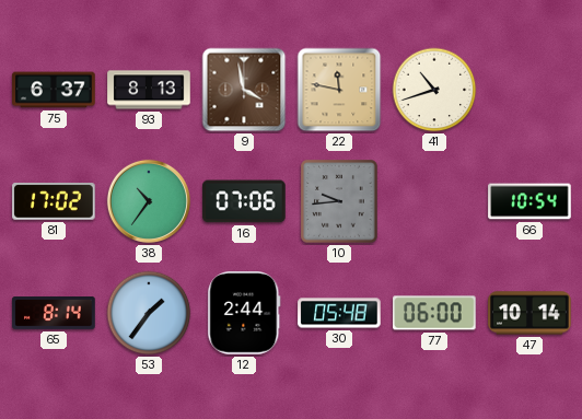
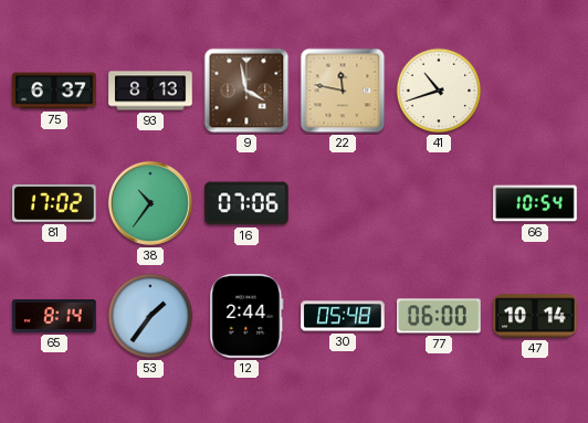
10: 9:44 -> none (339, 201)
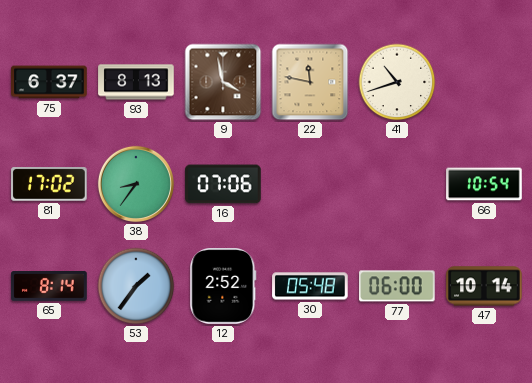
38: 10:36 -> 8:36 (136, 184)
12: 2:44 -> 2:52 (223, 286)
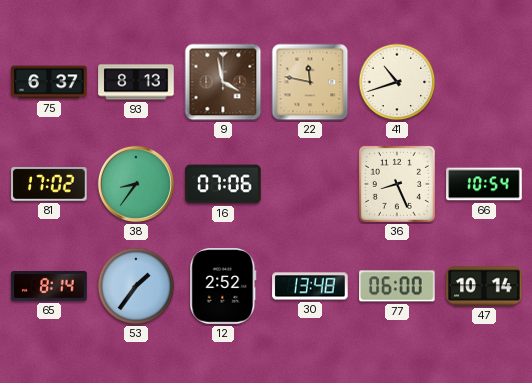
36: none -> 8:26 (397, 184)
30: 05:48 -> 13:48 (310, 286)
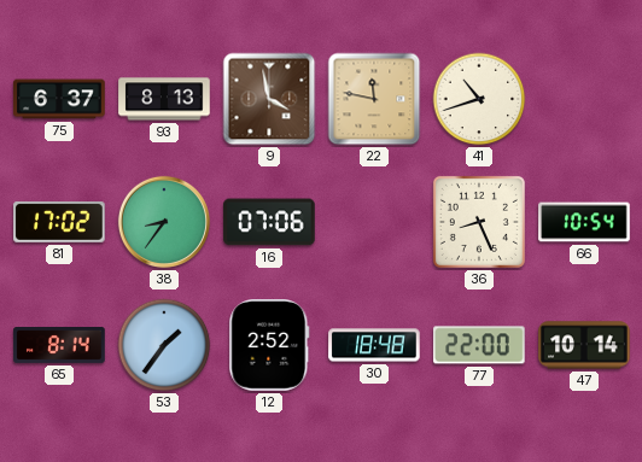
30: 13:48 -> 18:48 (374, 345)
77: 06:00 -> 22:00 (479, 345)
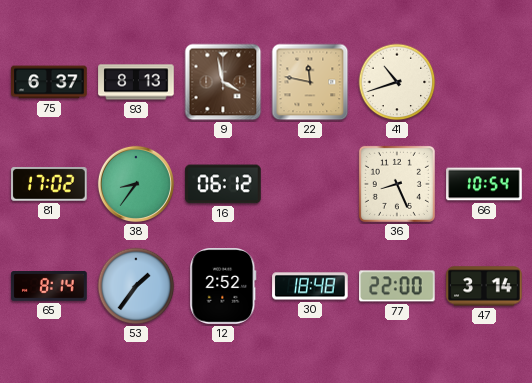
16: 07:06 -> 06:12 (223, 184)
47: 10:14 -> 3:14 (484, 286)
